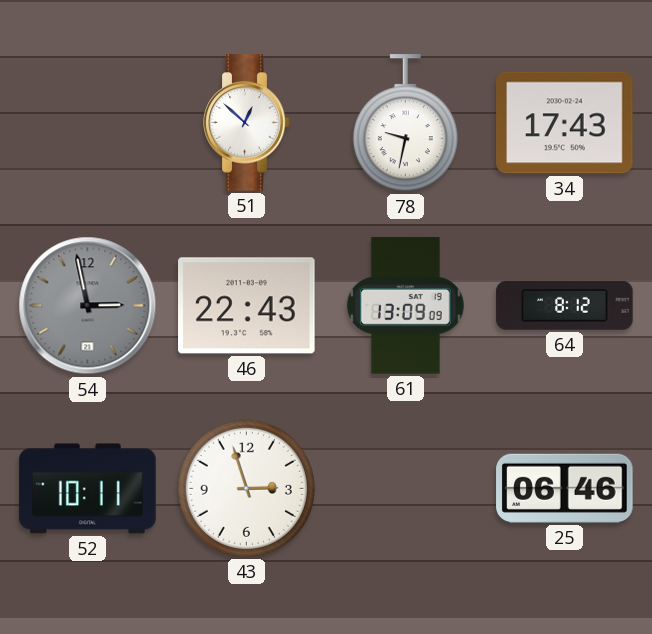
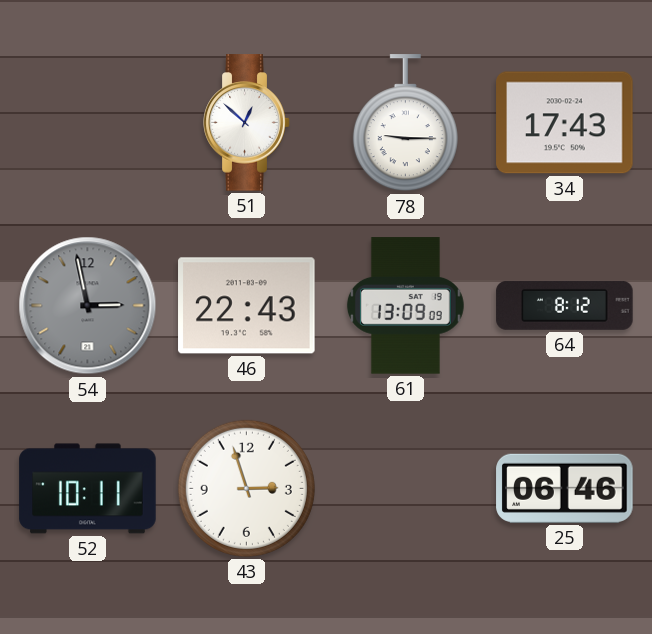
78: 9:32 -> 9:15 (405, 123)
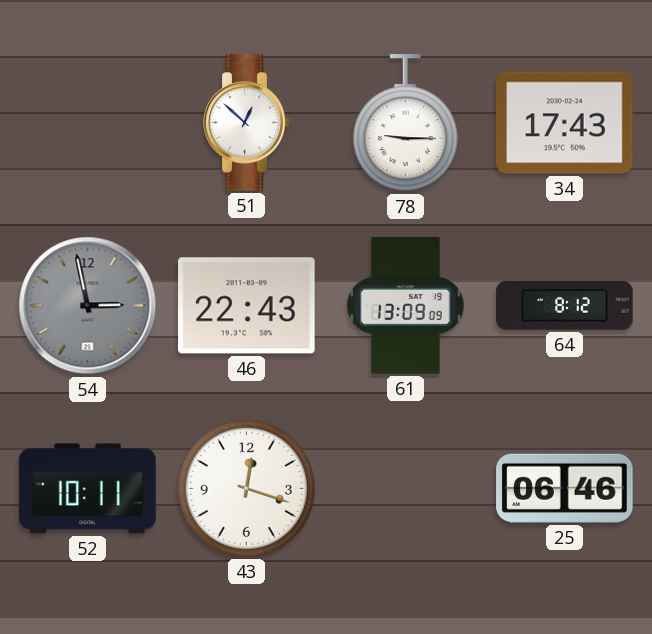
43: 2:57 -> 12:18 (246, 488)
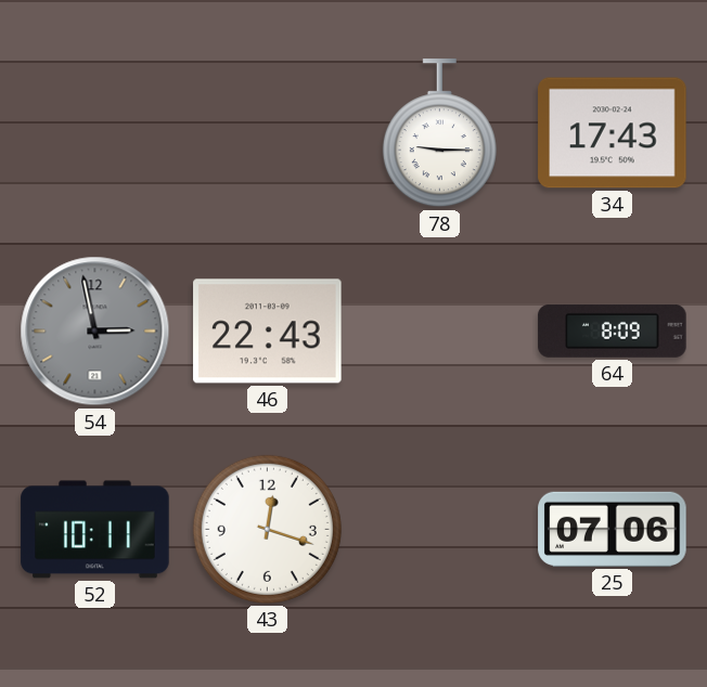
51: 12:52 -> none (247, 123)
61: 13:09 -> none (405, 306)
64: 8:12 -> 8:09 (613, 330)
25: 06:46 -> 07:06 (613, 529)
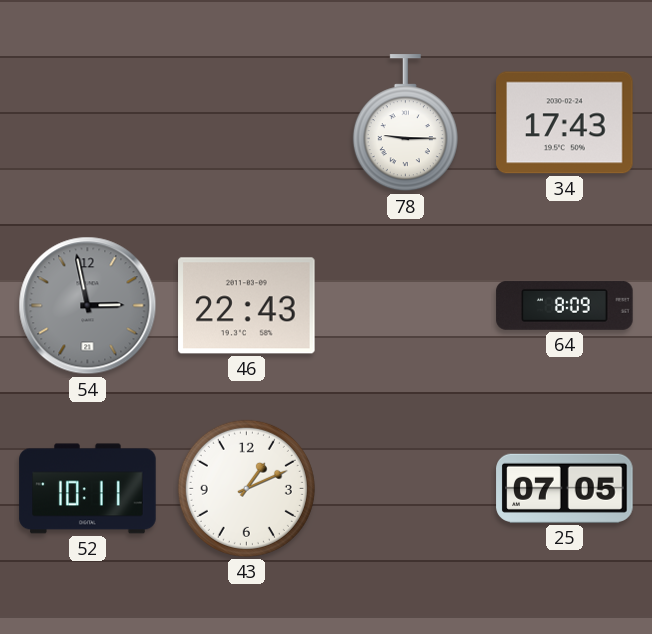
43: 12:18 -> 1:11 (246, 488)
25: 07:06 -> 07:05 (565, 488)
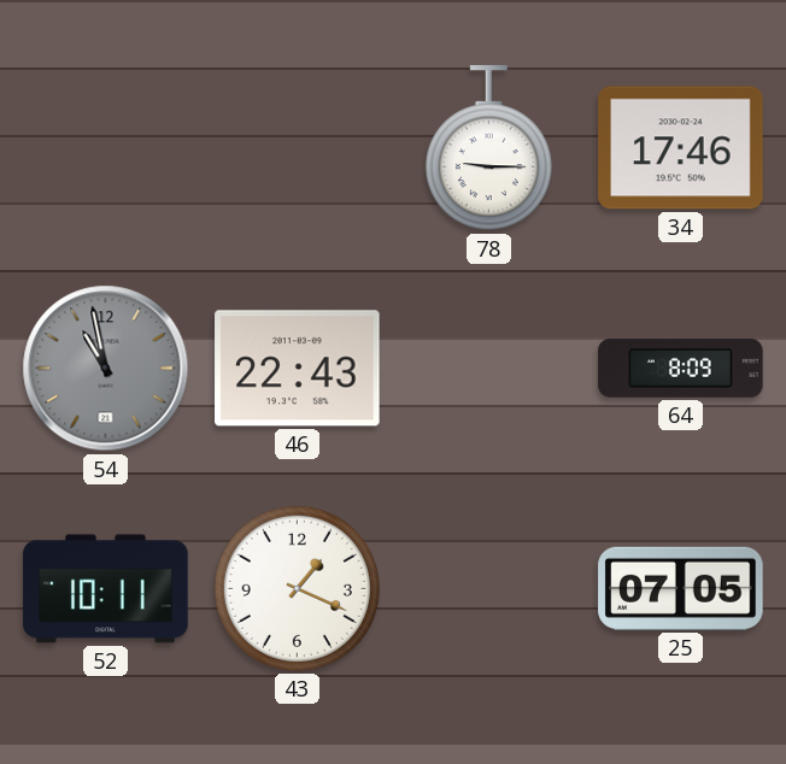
34: 17:43 -> 17:46 (681, 148)
54: 2:58 -> 10:58 (106, 369)
43: 1:11 -> 1:19 (297, 588)
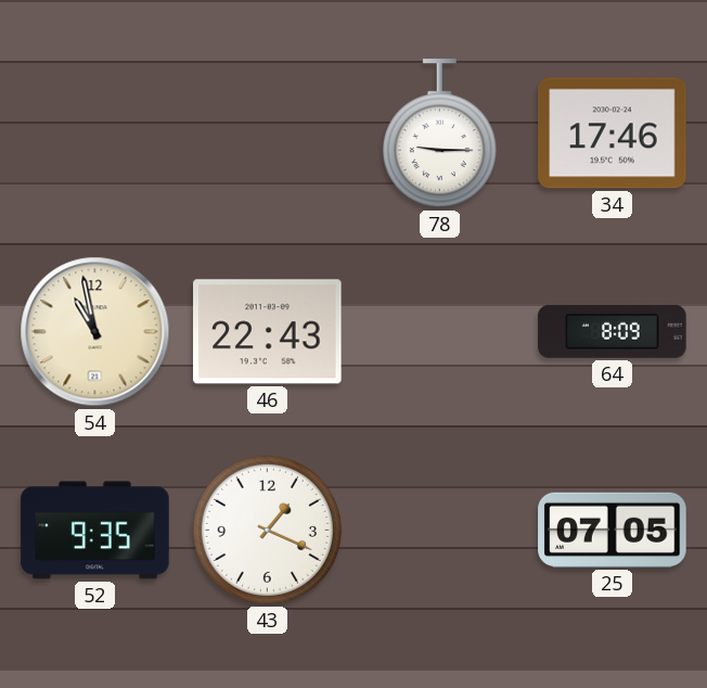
54 dial: grey -> cream (95, 332)
52: 10:11 -> 9:35 (95, 531)
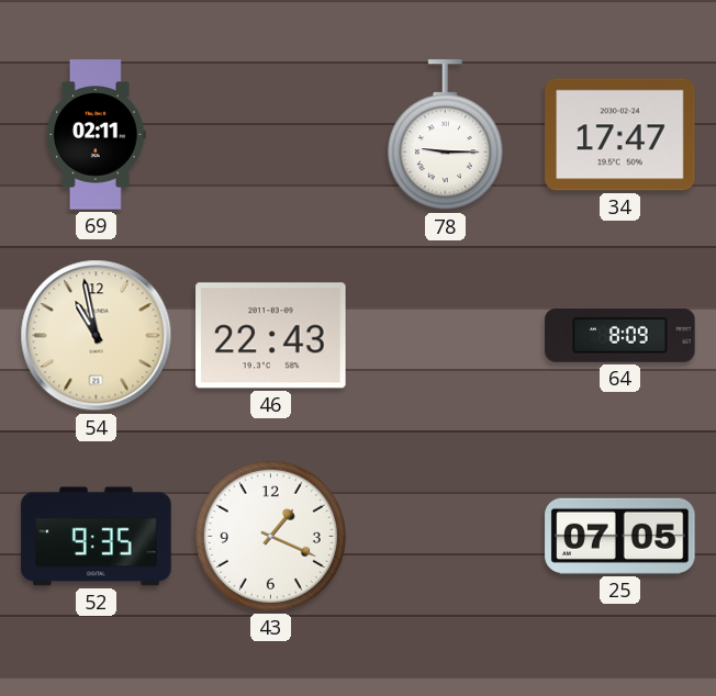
69: none -> 02:11 (96, 135)
34: 17:46 -> 17:47 (620, 135)
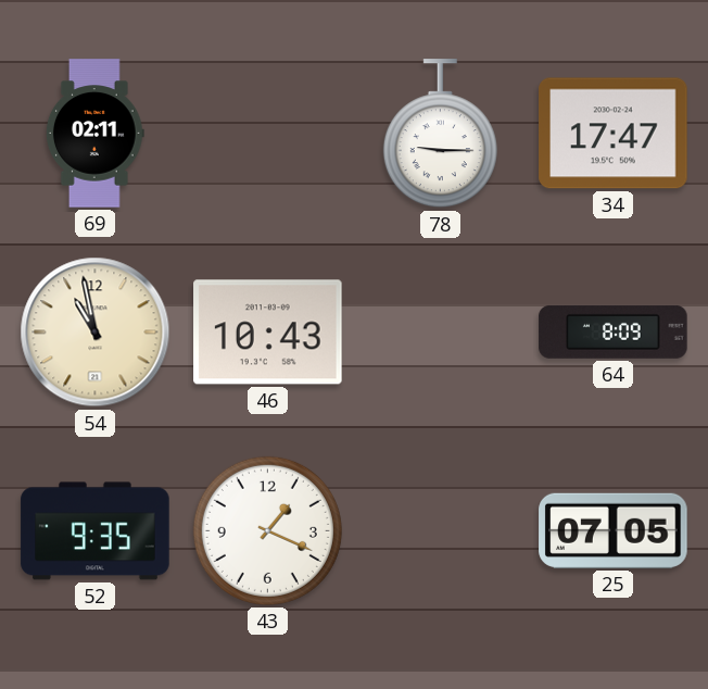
46: 22:43 -> 10:43 (268, 333)
